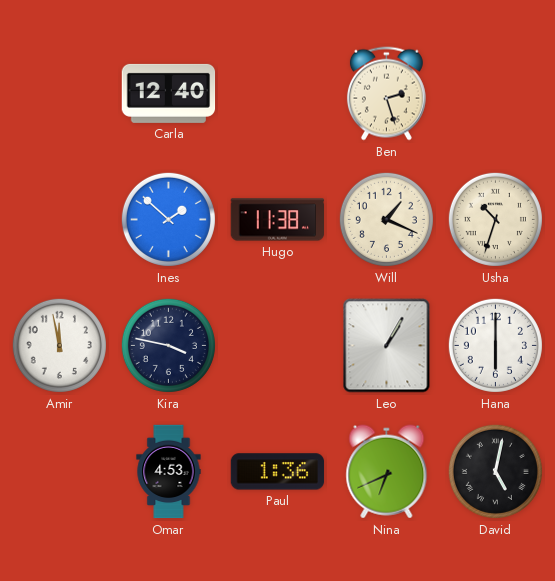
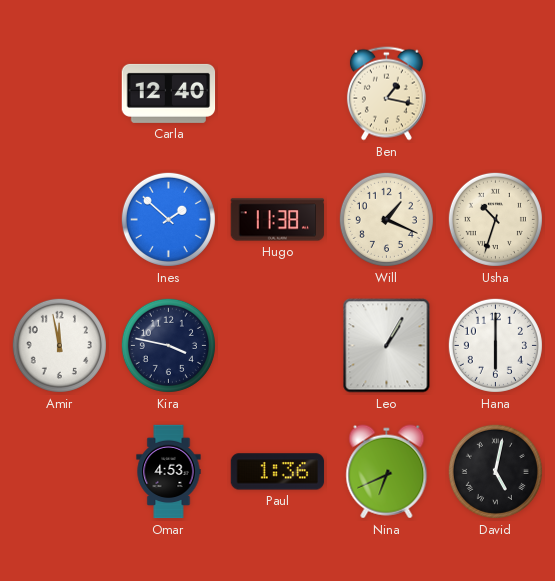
Ben: 2:27 -> 1:17 (386, 94)
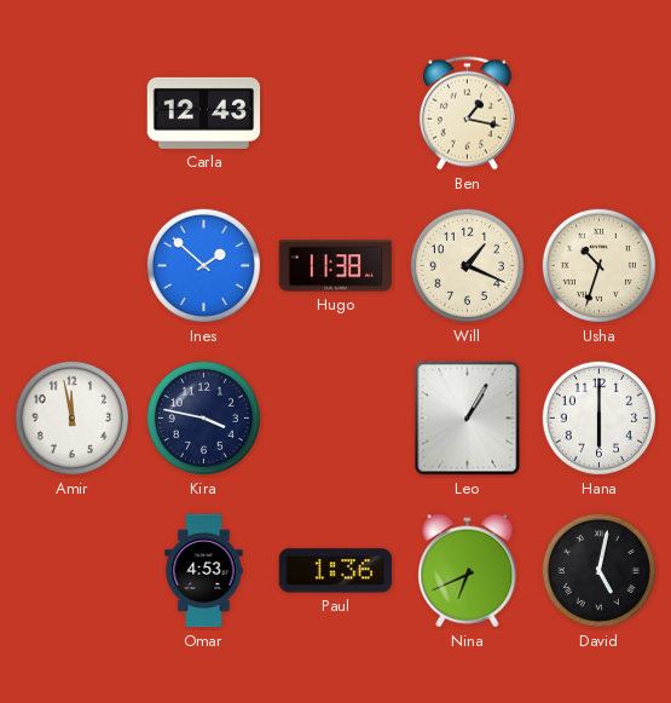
Carla: 12:40 -> 12:43 (204, 113)
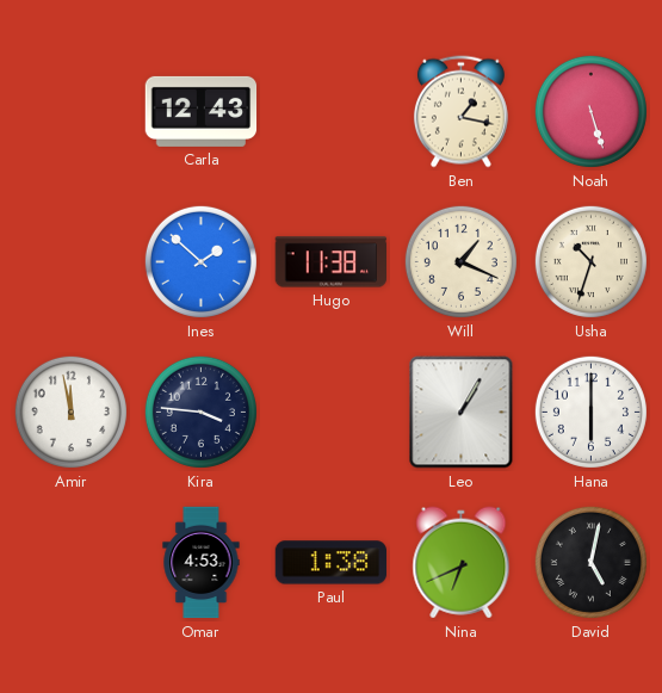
Noah: none -> 5:27 (590, 111)
Kira: 3:47 -> 3:46 (200, 412)
Paul: 1:36 -> 1:38 (332, 563)
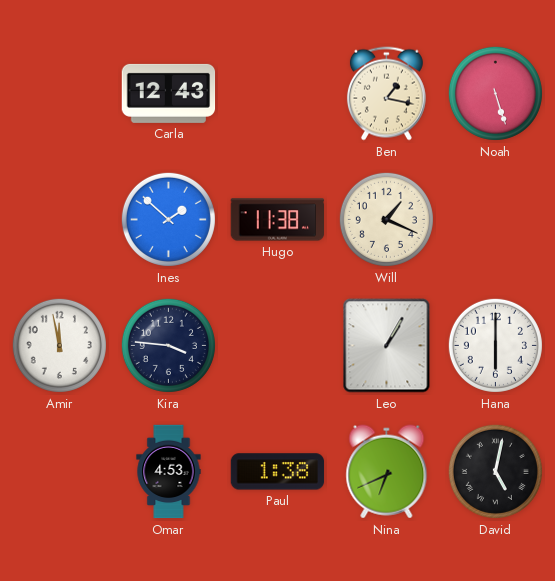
Usha: 10:33 -> none (590, 261)
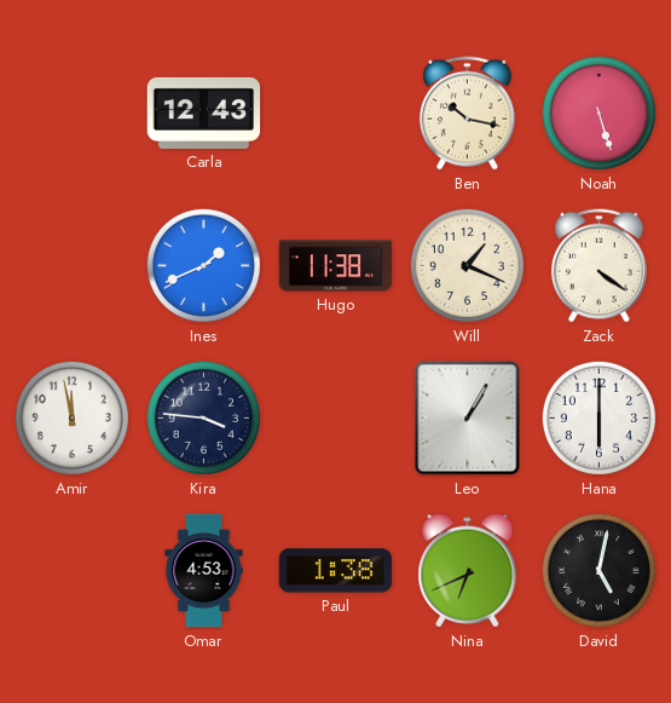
Ben: 1:17 -> 10:17 (467, 114)
Ines: 1:52 -> 1:41 (203, 265)
Zack: none -> 4:21 (598, 266)
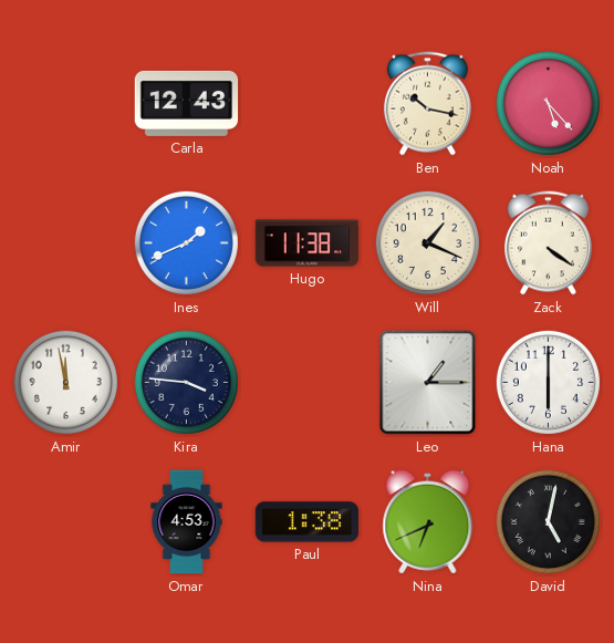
Noah: 5:27 -> 5:23 (548, 103)
Leo: 1:05 -> 1:15 (428, 383)
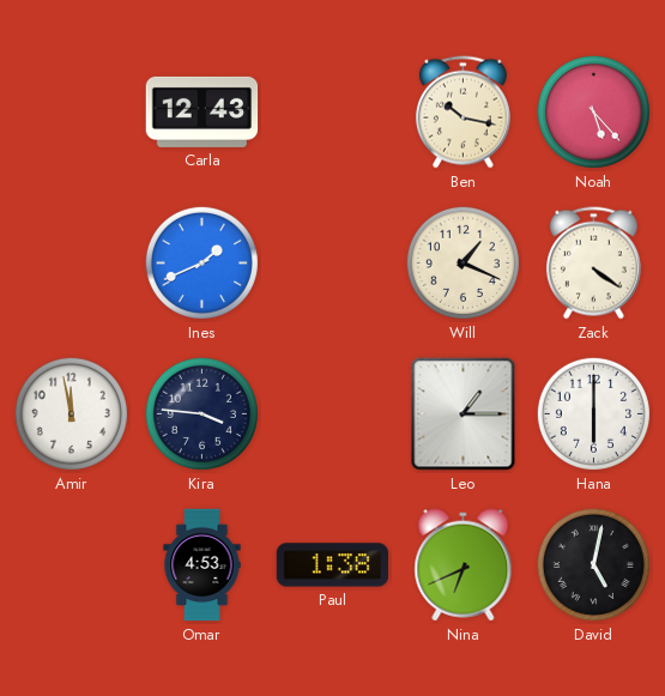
Hugo: 11:38 -> none (308, 243)
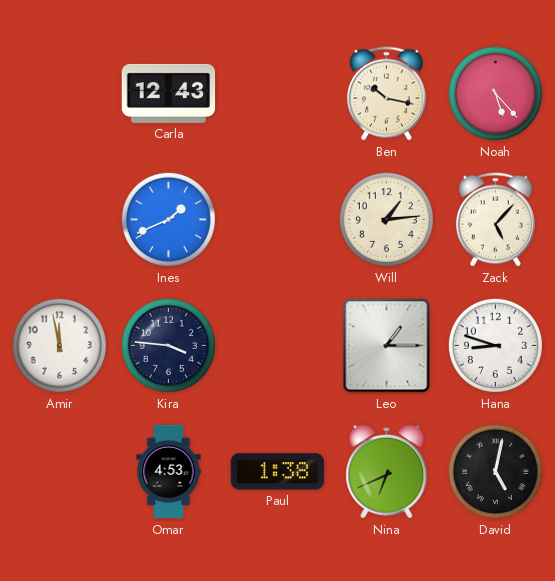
Will: 1:19 -> 1:14 (386, 219)
Zack: 4:21 -> 5:07 (495, 220)
Hana: 6:00 -> 8:48 (495, 345)
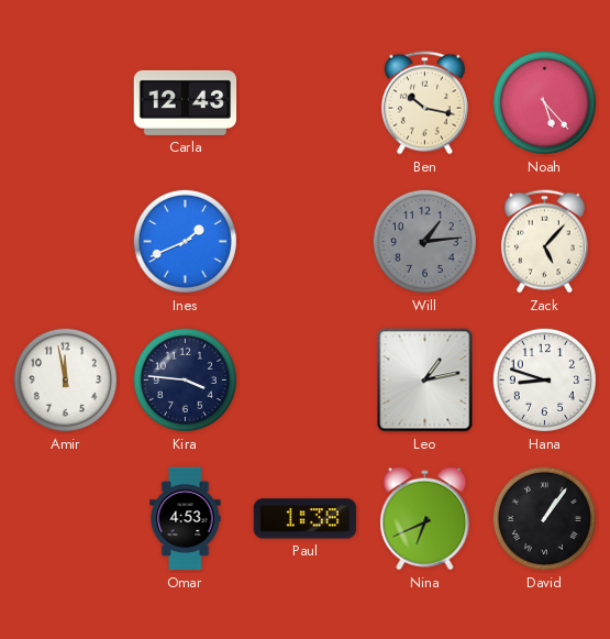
Will dial: cream -> grey (424, 241)
Leo: 1:15 -> 1:13 (425, 381)
David: 5:02 -> 1:06 (544, 518)
